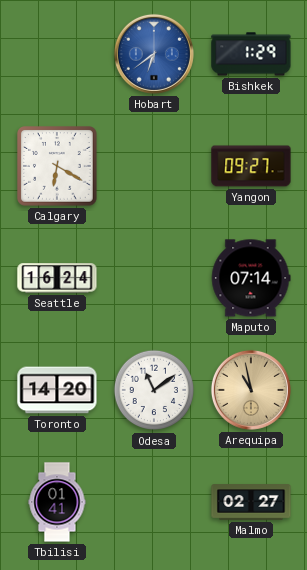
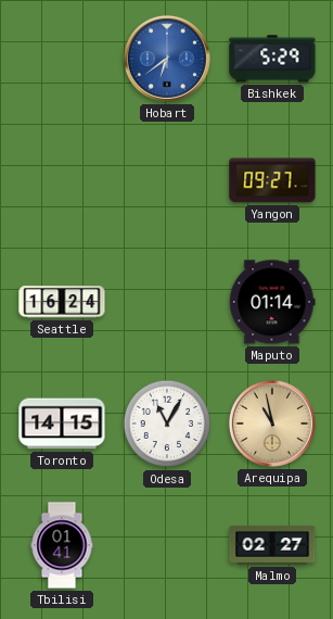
Bishkek: 1:29 -> 5:29 (272, 59)
Calgary: 6:20 -> none (58, 167)
Maputo: 07:14 -> 01:14 (272, 302)
Toronto: 14:20 -> 14:15 (62, 424)
Odesa: 11:09 -> 11:05 (167, 424)
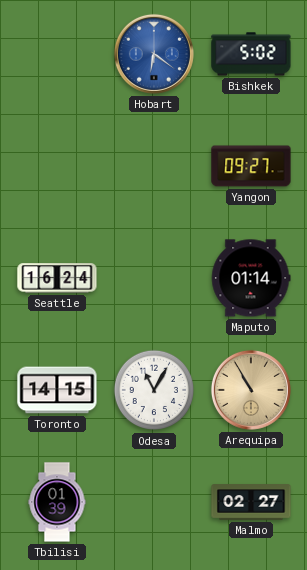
Hobart: 6:39 -> 6:21 (154, 54)
Bishkek: 5:29 -> 5:02 (251, 54)
Arequipa: 10:58 -> 10:55 (251, 390)
Tbilisi: 01:41 -> 01:39 (57, 502)
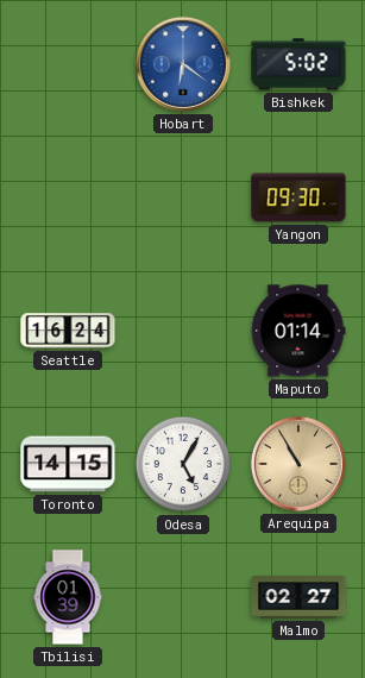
Yangon: 09:27 -> 09:30 (298, 197)
Odesa: 11:05 -> 5:05 (183, 464)
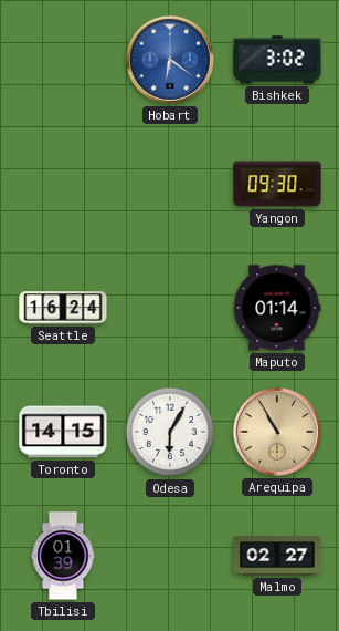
Bishkek: 5:02 -> 3:02 (277, 60)
Odesa: 5:05 -> 6:05 (170, 432)
